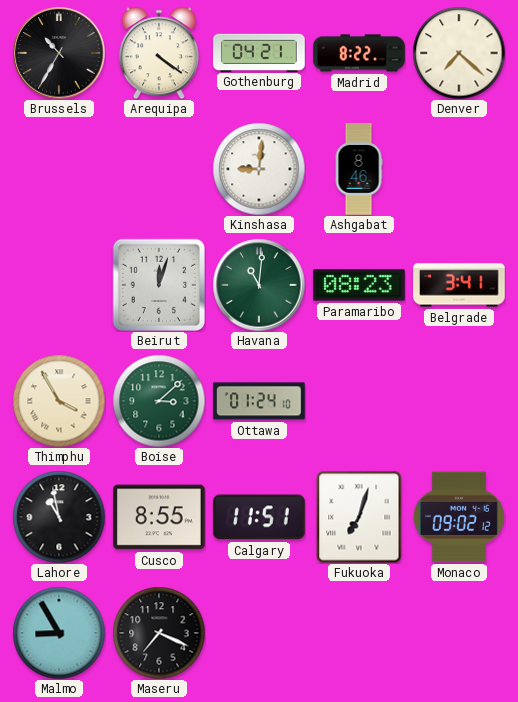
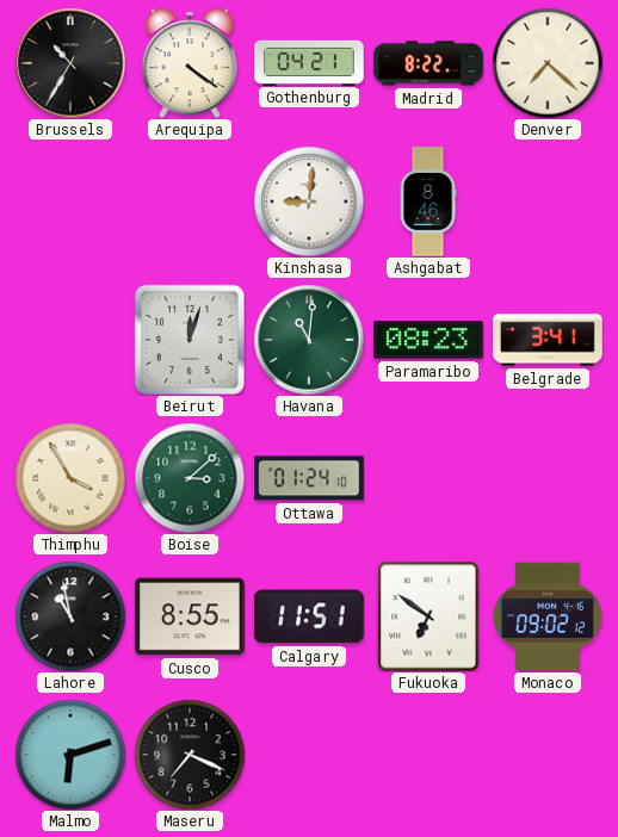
Fukuoka: 7:03 -> 6:51 (428, 616)
Malmo: 8:55 -> 6:12 (70, 755)
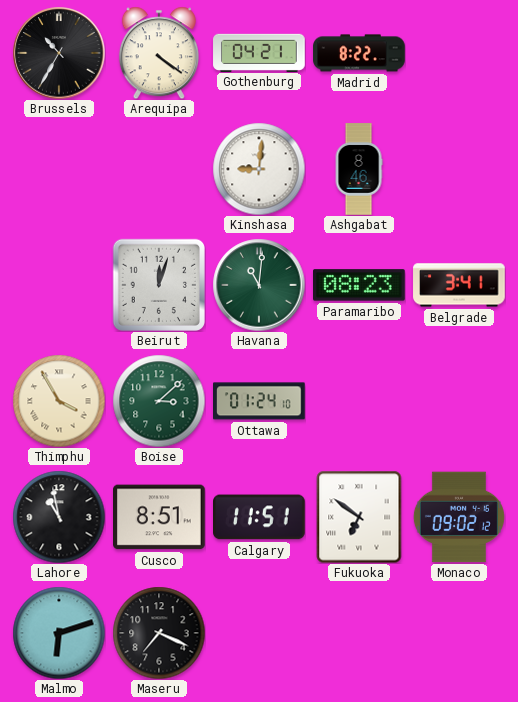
Denver: 7:22 -> none (548, 63)
Cusco: 8:55 -> 8:51 (160, 517)
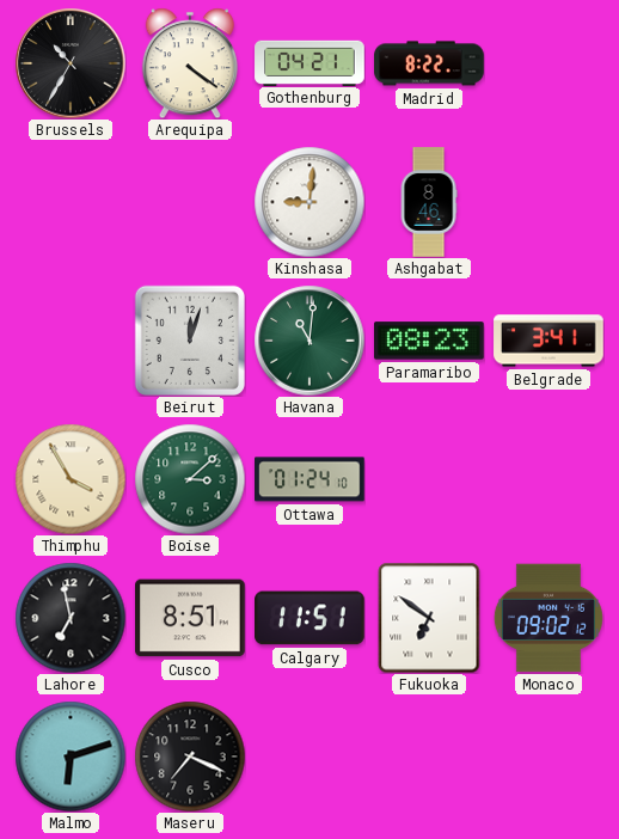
Lahore: 10:58 -> 6:58 (71, 618)
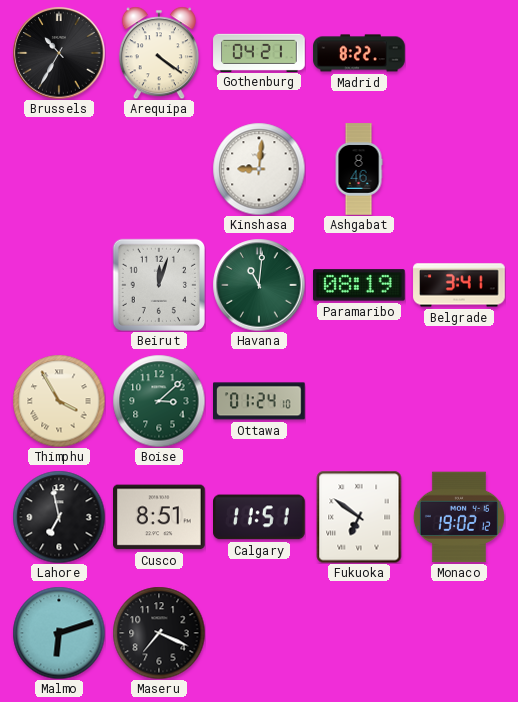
Paramaribo: 08:23 -> 08:19 (360, 285)
Monaco: 09:02 -> 19:02 (459, 517)
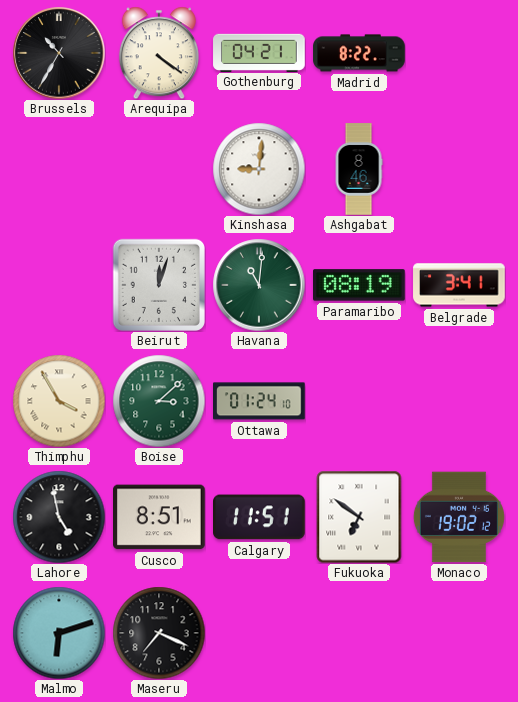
Lahore: 6:58 -> 4:58 (59, 517)
